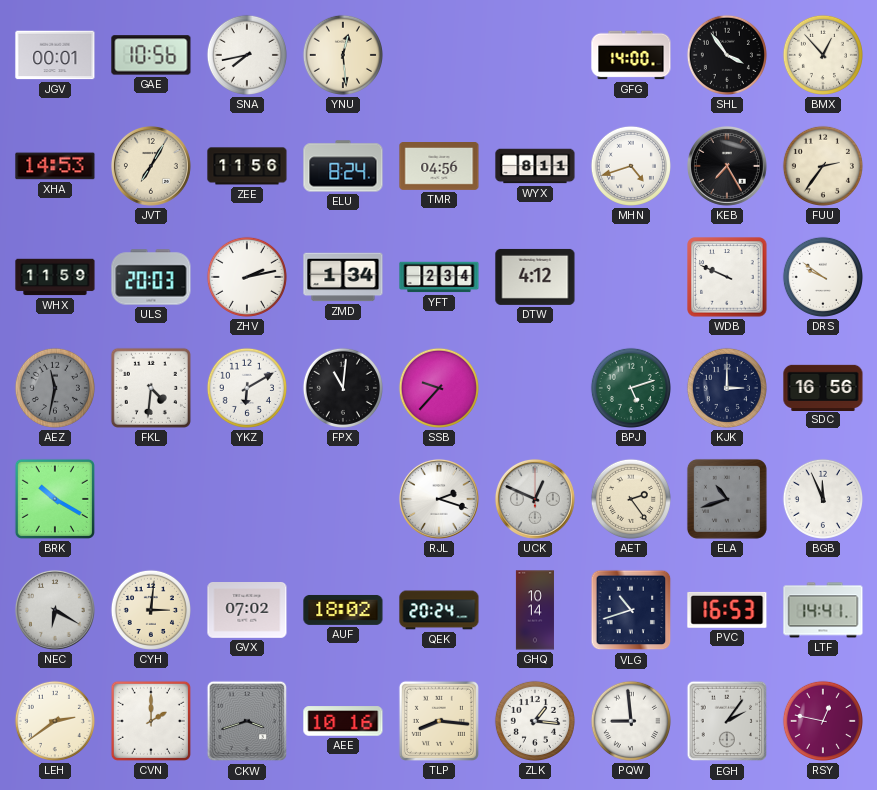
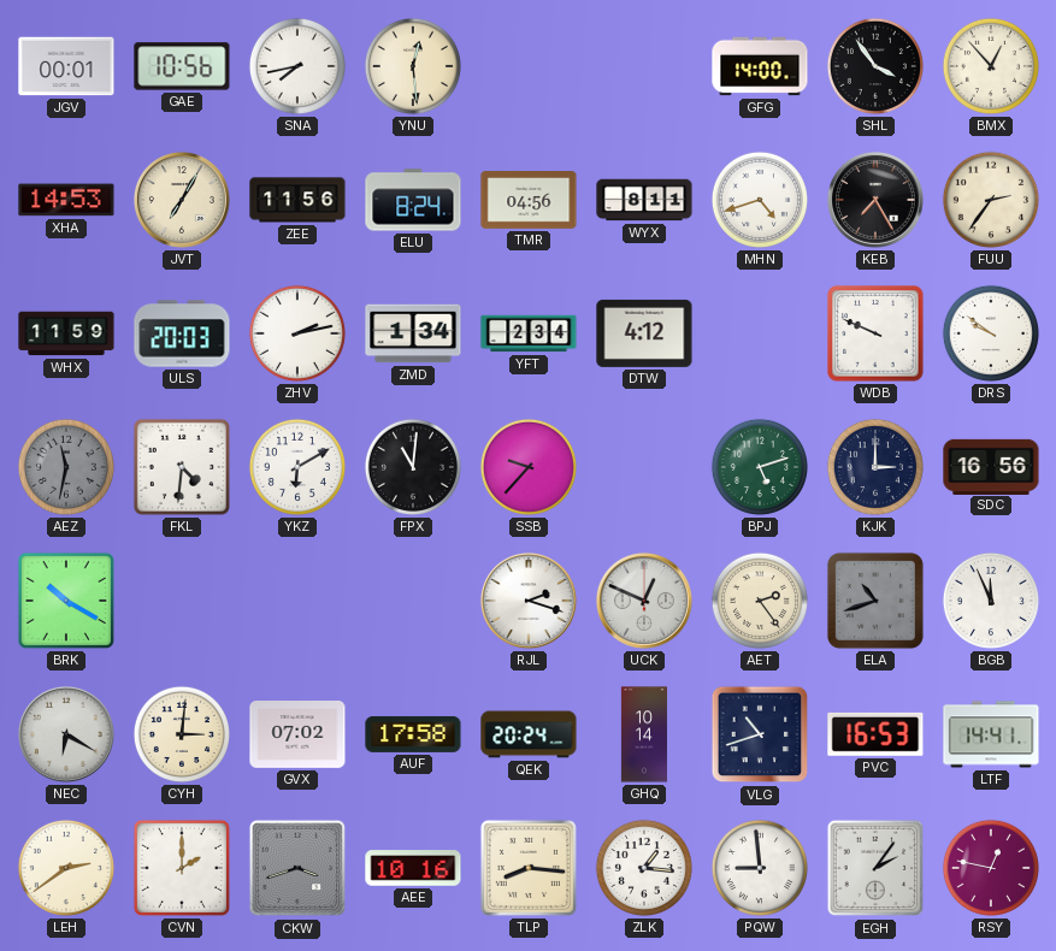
AUF: 18:02 -> 17:58 (413, 734)
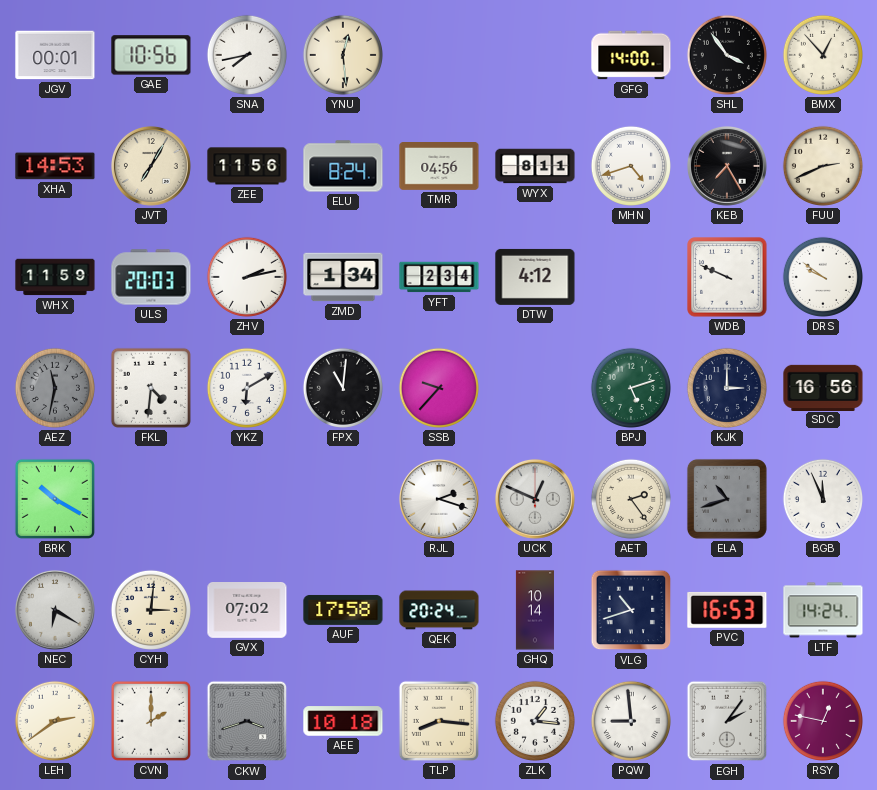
FUU: 2:36 -> 2:41 (823, 166)
LTF: 14:41 -> 14:24 (823, 610)
AEE: 10:16 -> 10:18 (343, 721)
